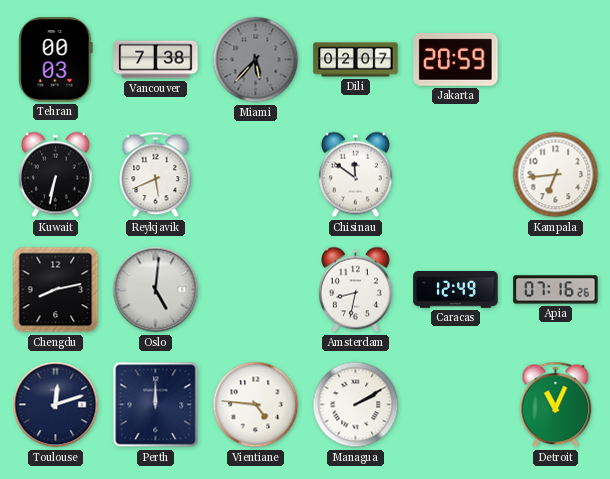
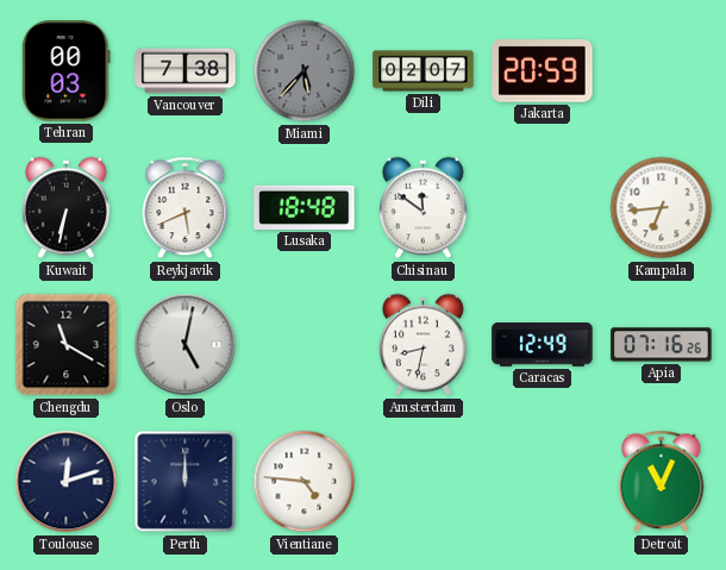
Lusaka: none -> 18:48 (305, 207)
Chengdu: 8:13 -> 11:20 (67, 345)
Oslo: 5:01 -> 5:02 (186, 345)
Managua: 2:10 -> none (356, 405)
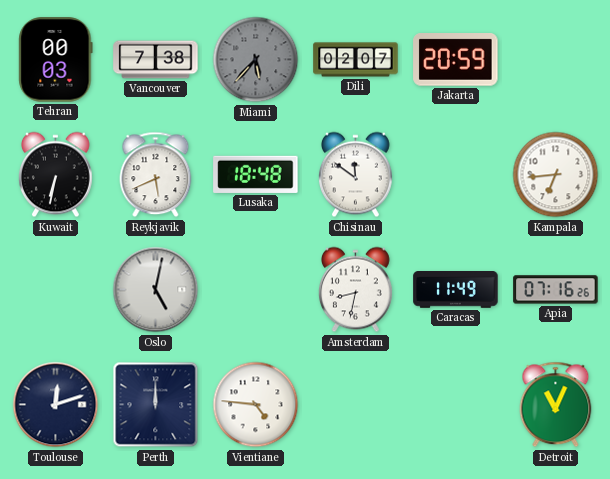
Chengdu: 11:20 -> none (67, 345)
Caracas: 12:49 -> 11:49 (456, 290)
